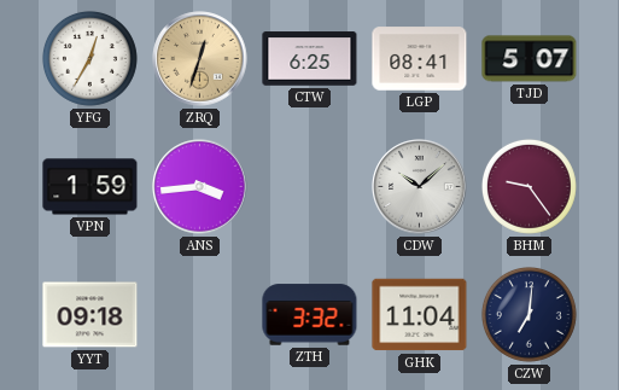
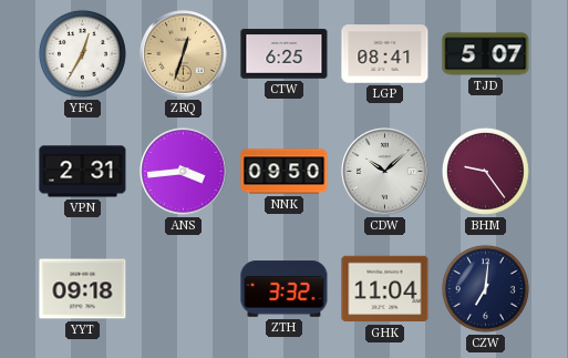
VPN: 1:59 -> 2:31 (83, 172)
NNK: none -> 09:50 (285, 172)
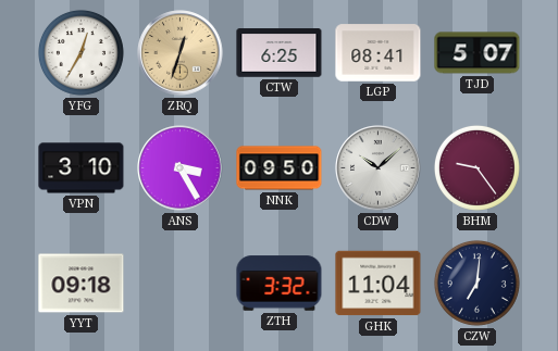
VPN: 2:31 -> 3:10 (82, 168)
ANS: 3:44 -> 3:25 (181, 168)
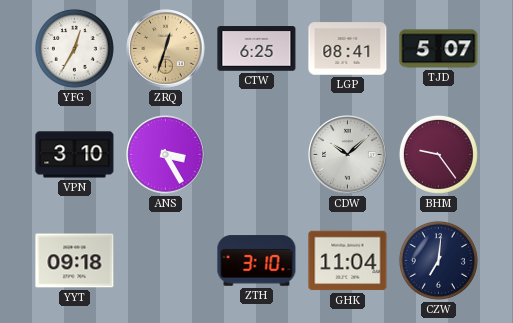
NNK: 09:50 -> none (280, 168)
ZTH: 3:32 -> 3:10 (257, 261)
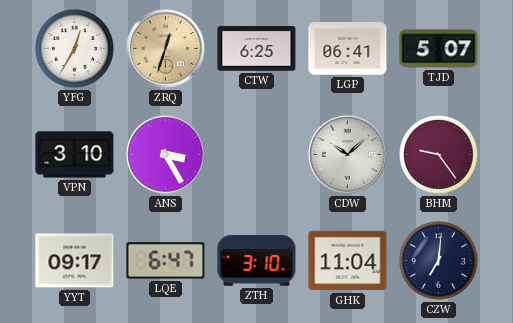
LGP: 08:41 -> 06:41 (348, 49)
YYT: 09:18 -> 09:17 (75, 261)
LQE: none -> 6:47 (166, 261)
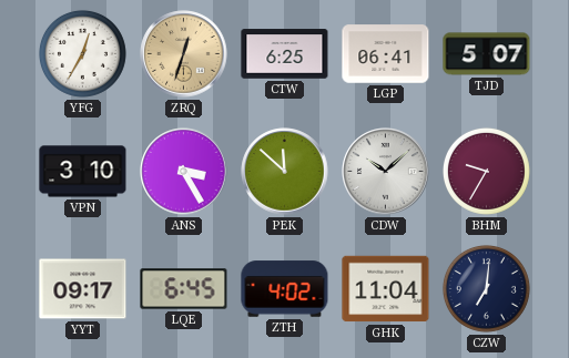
PEK: none -> 11:52 (285, 172)
BHM: 9:24 -> 9:35 (486, 171)
LQE: 6:47 -> 6:45 (184, 289)
ZTH: 3:10 -> 4:02 (285, 289)
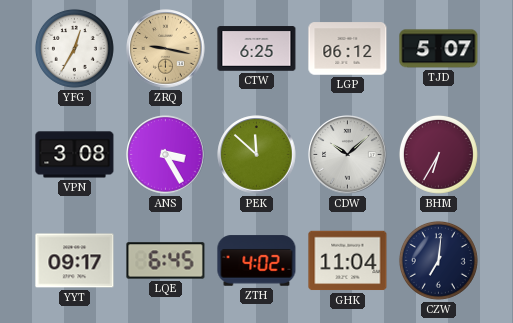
ZRQ: 12:33 -> 9:17 (166, 49)
LGP: 06:41 -> 06:12 (348, 49)
VPN: 3:10 -> 3:08 (75, 155)
BHM: 9:35 -> 6:35 (438, 154)
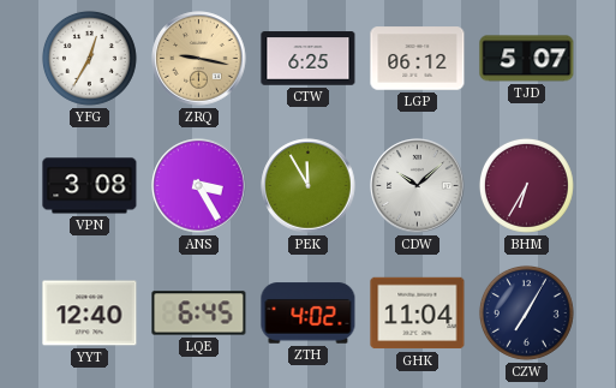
PEK: 11:52 -> 11:55 (309, 186)
YYT: 09:17 -> 12:40 (90, 314)
CZW: 7:01 -> 7:05 (526, 312)
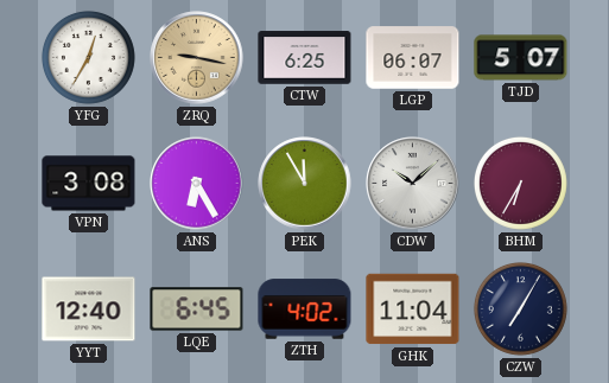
LGP: 06:12 -> 06:07 (413, 58)
ANS: 3:25 -> 6:25 (197, 184)
